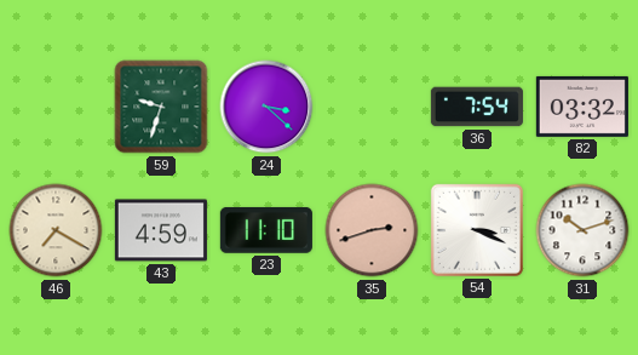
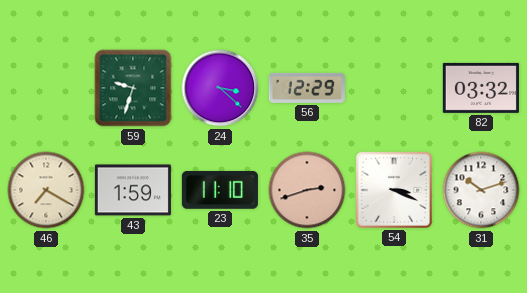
56: none -> 12:29 (307, 88)
36: 7:54 -> none (477, 107)
43: 4:59 -> 1:59 (133, 190)
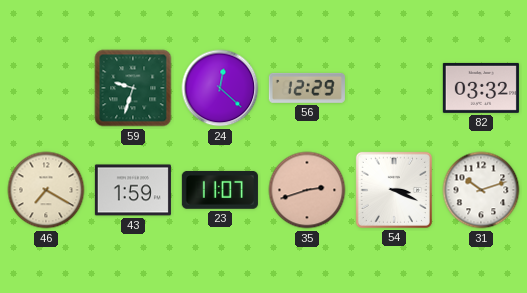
24: 3:22 -> 12:22 (220, 88)
23: 11:10 -> 11:07 (220, 190)
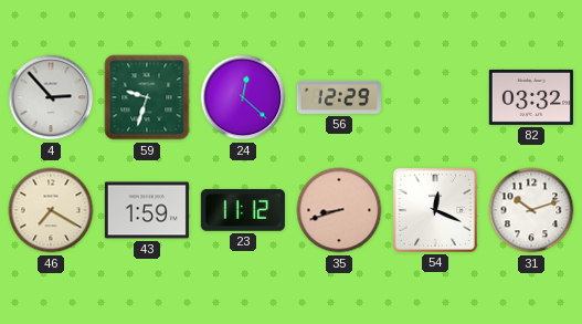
4: none -> 2:53 (51, 97)
23: 11:07 -> 11:12 (243, 210)
35: 2:42 -> 8:42 (339, 210)
54: 3:19 -> 12:19 (435, 210)
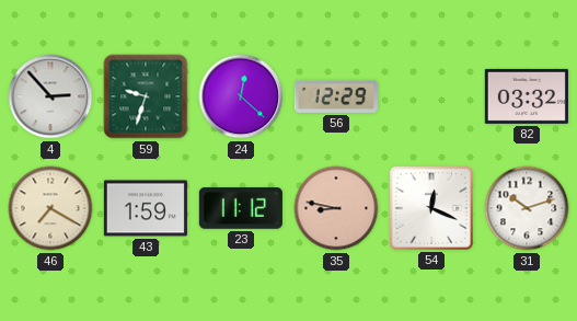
35: 8:42 -> 8:47 (336, 208)
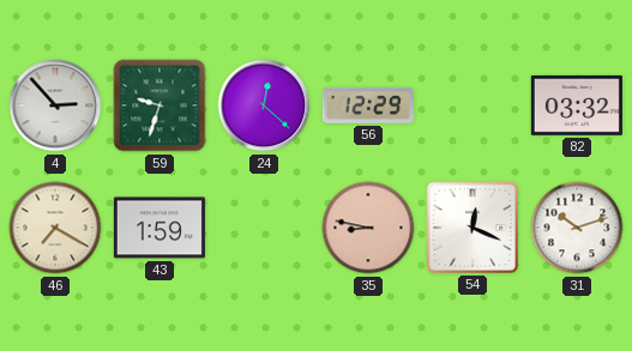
23: 11:12 -> none (241, 208)
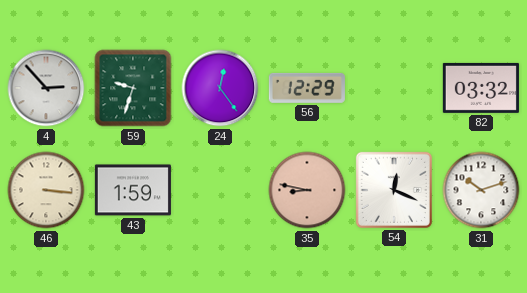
24: 12:22 -> 12:24 (220, 88)
46: 7:20 -> 3:16 (46, 190)
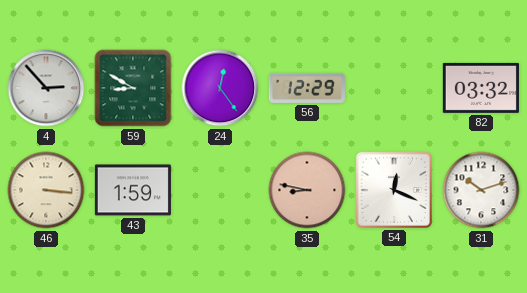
59: 9:33 -> 8:50 (133, 88)
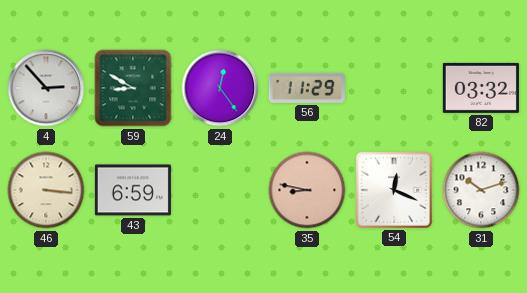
56: 12:29 -> 11:29 (307, 88)
43: 1:59 -> 6:59 (133, 190)
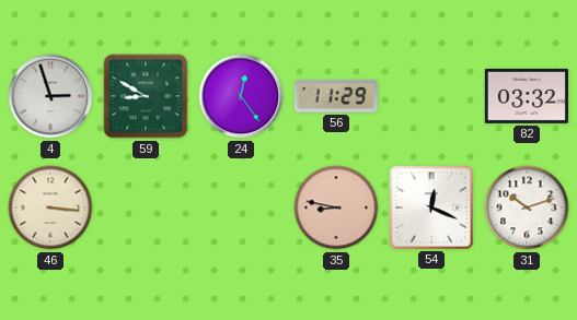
4: 2:53 -> 2:57 (50, 96)
43: 6:59 -> none (133, 190)
